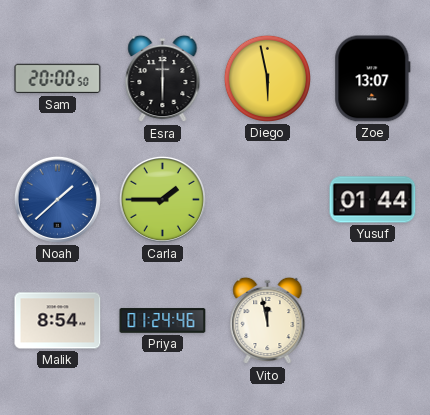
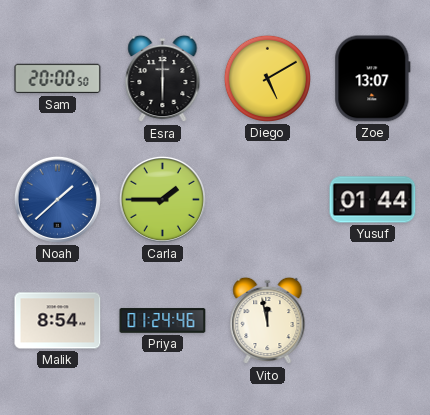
Diego: 5:58 -> 5:10 (267, 78)
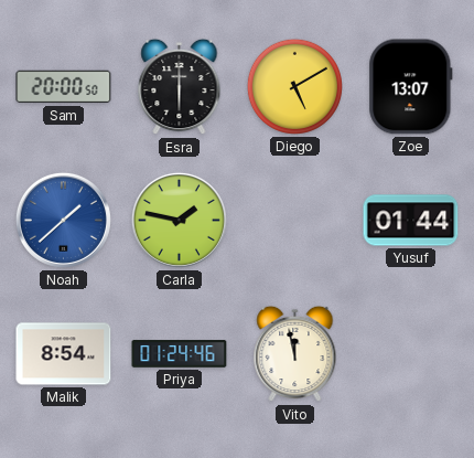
Carla: 1:45 -> 1:47 (179, 220)
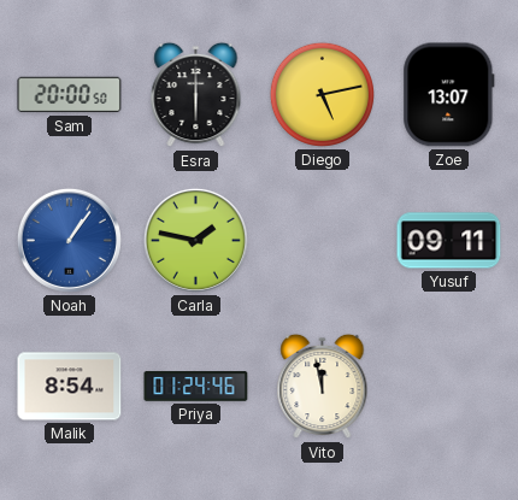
Diego: 5:10 -> 5:13 (322, 94)
Noah: 1:38 -> 1:06 (69, 240)
Yusuf: 01:44 -> 09:11 (449, 241)
